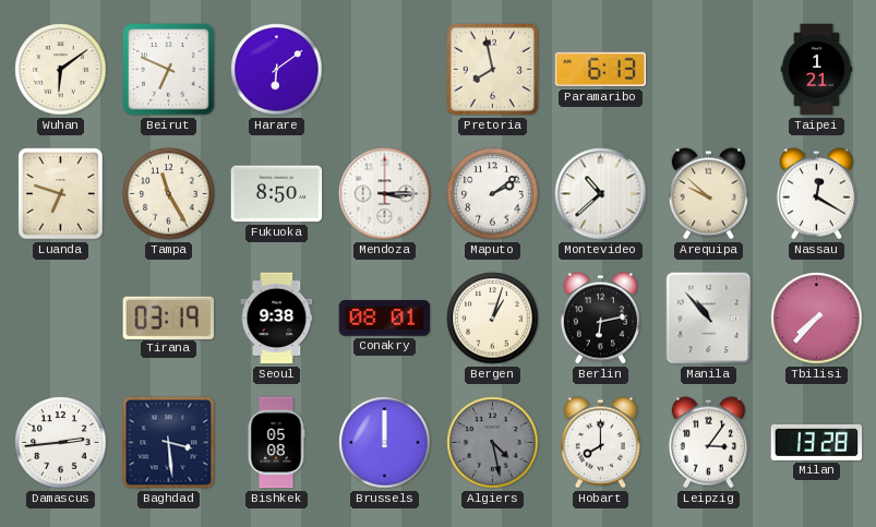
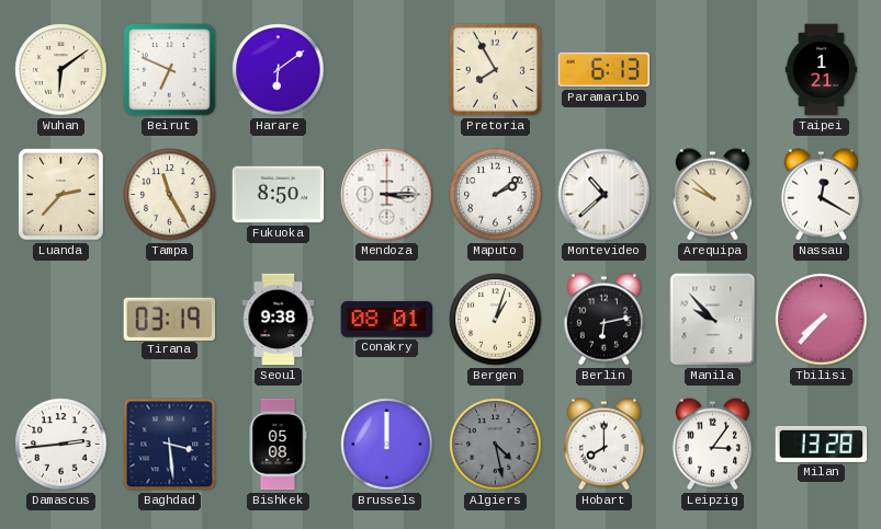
Pretoria: 7:58 -> 7:55 (495, 69)
Luanda: 6:48 -> 2:37 (61, 195)
Manila: 10:53 -> 9:53 (713, 320)
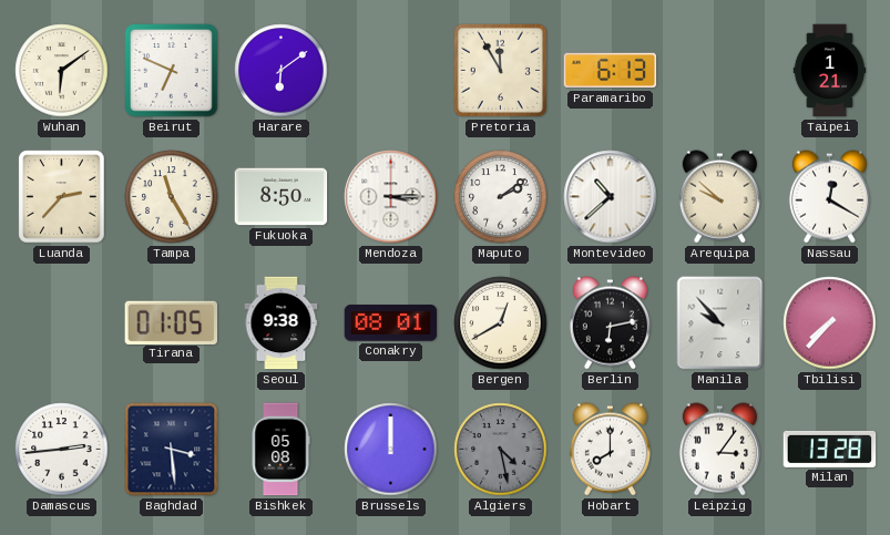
Pretoria: 7:55 -> 11:55 (500, 70)
Tirana: 03:19 -> 01:05 (172, 322)
Bergen: 1:03 -> 12:40 (501, 323)
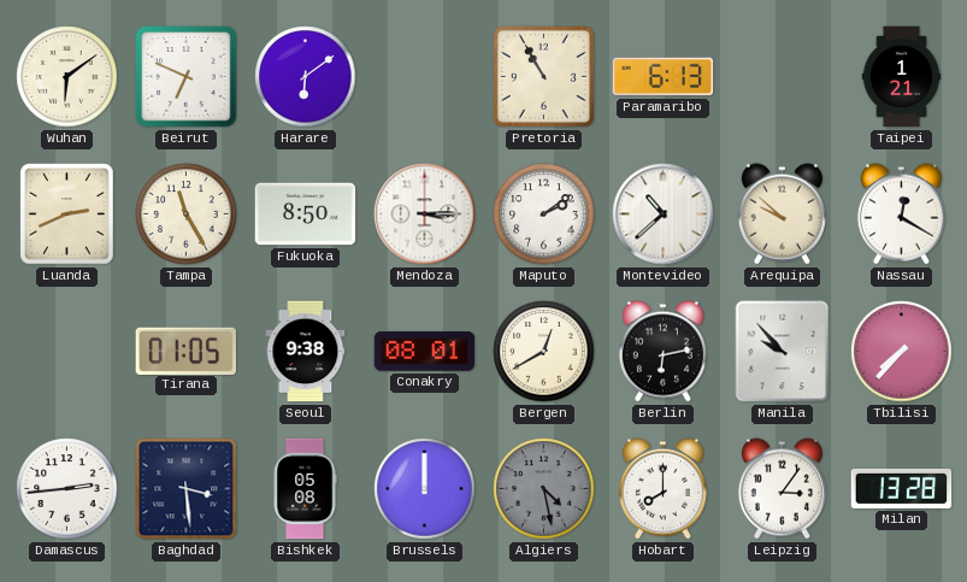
Pretoria: 11:55 -> 10:55 (543, 76)
Luanda: 2:37 -> 2:41 (67, 214)
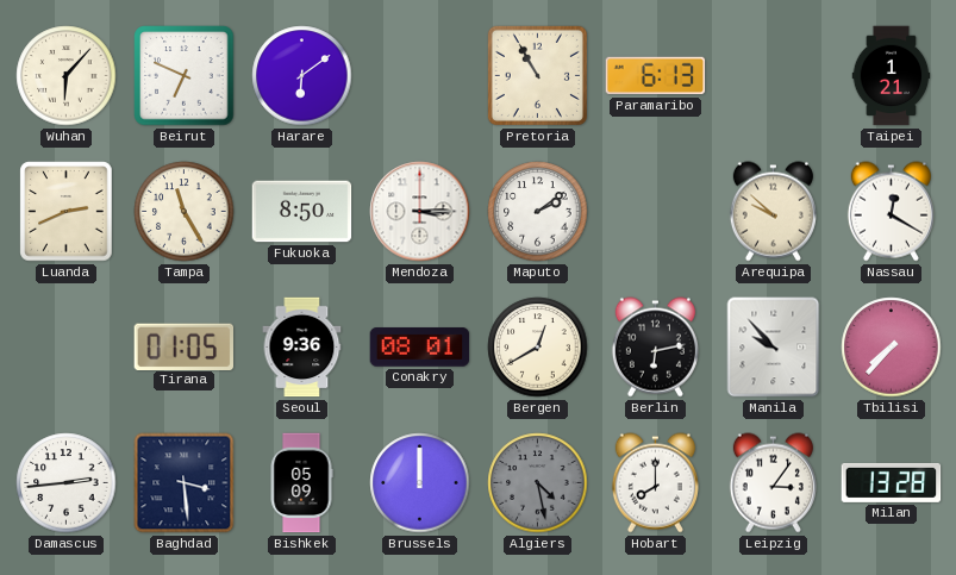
Wuhan: 6:09 -> 6:07 (67, 76)
Montevideo: 10:38 -> none (664, 214)
Seoul: 9:38 -> 9:36 (302, 348)
Bishkek: 05:08 -> 05:09 (301, 483)
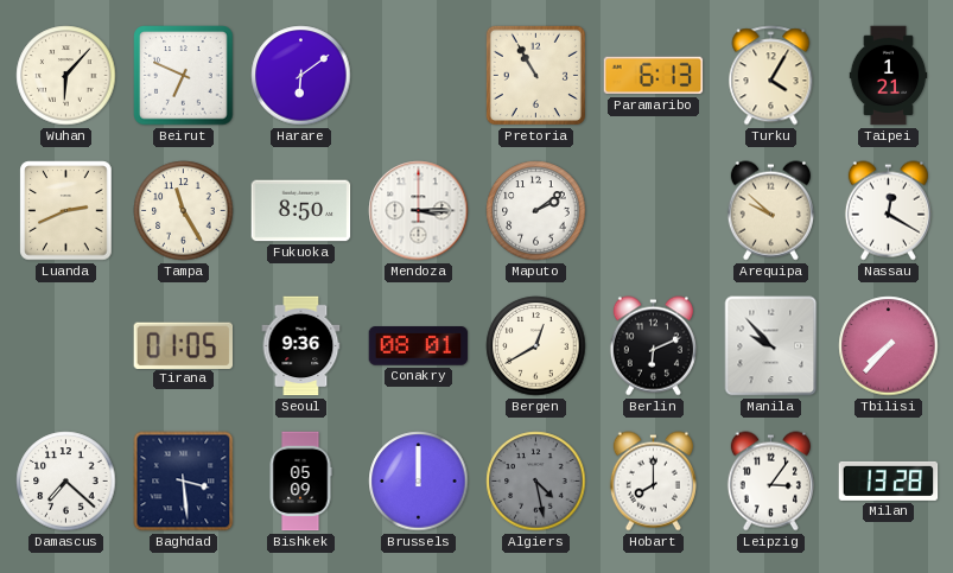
Turku: none -> 4:05 (771, 76)
Berlin: 6:13 -> 6:11 (653, 346)
Damascus: 2:44 -> 7:22 (66, 482)
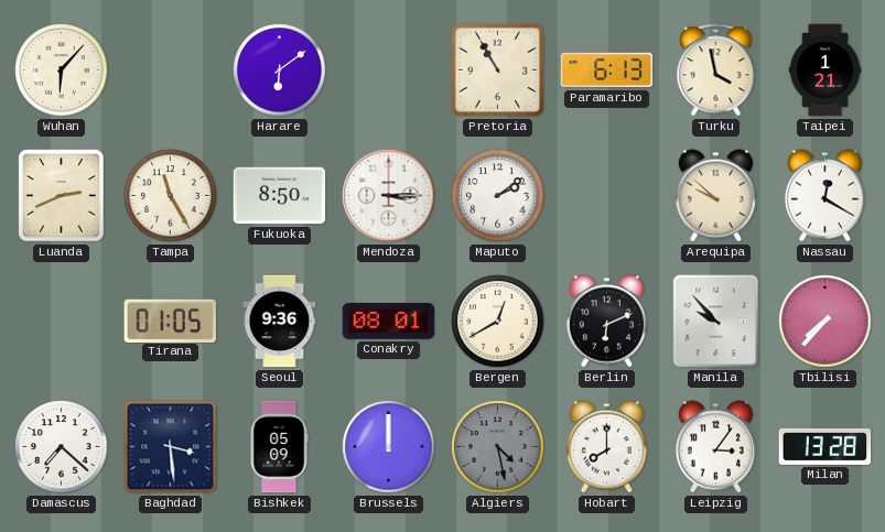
Beirut: 6:49 -> none (184, 76)
Turku: 4:05 -> 3:58 (716, 70)
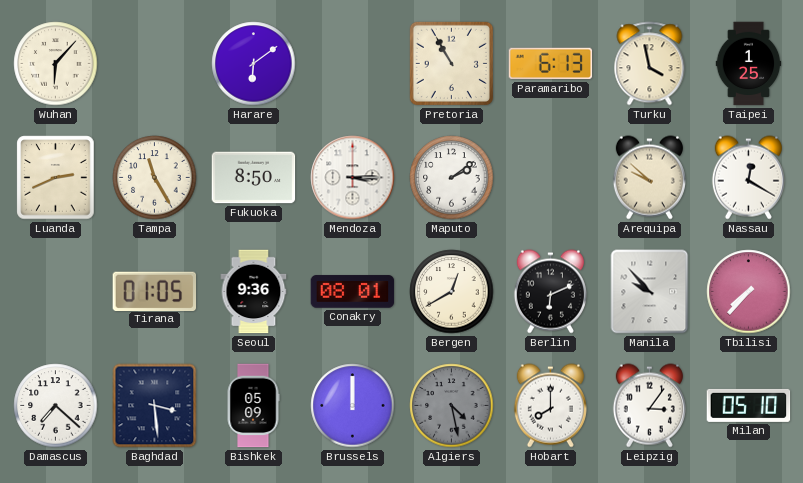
Taipei: 1:21 -> 1:25 (749, 64)
Milan: 13:28 -> 05:10 (749, 405)
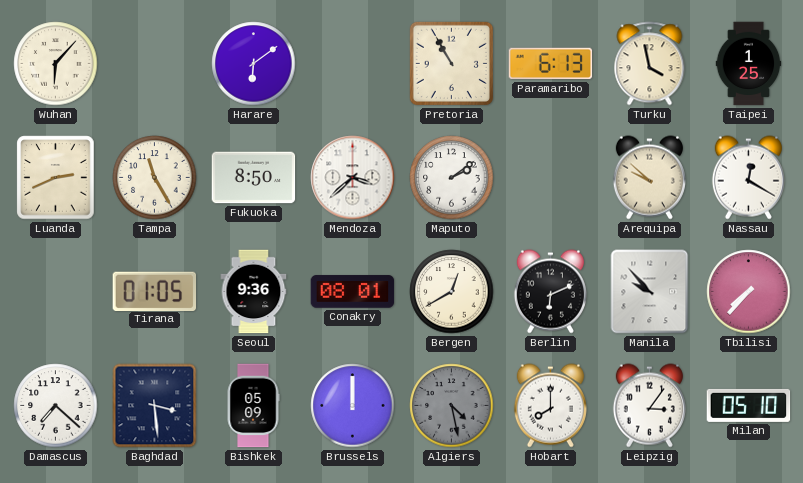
Mendoza: 3:15 -> 3:38 (353, 178)
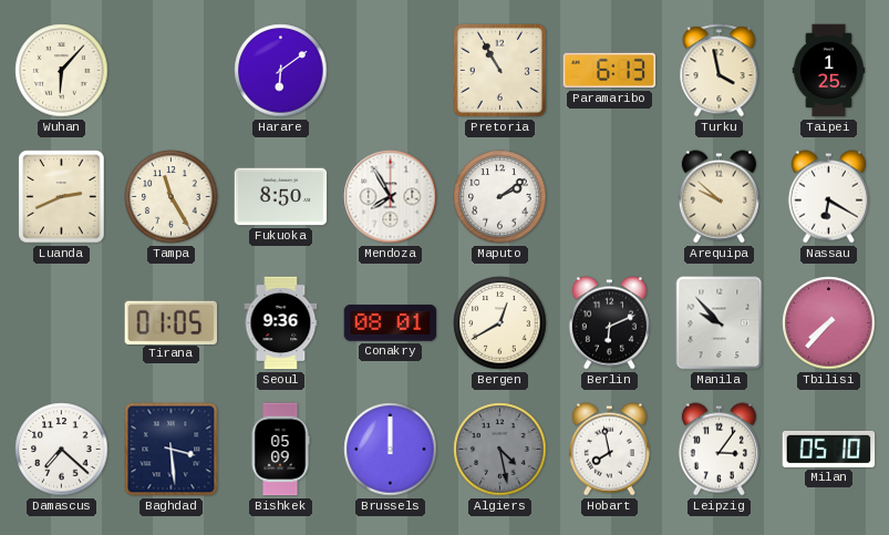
Mendoza: 3:38 -> 7:55 (391, 197)
Nassau: 12:20 -> 6:20 (828, 197)
Hobart: 8:00 -> 7:58 (609, 450)
